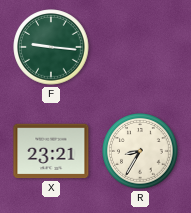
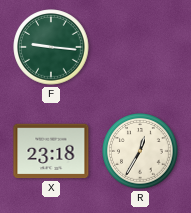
X: 23:21 -> 23:18 (51, 151)
R: 8:35 -> 12:35 (140, 151)
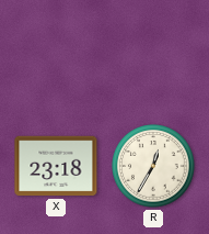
F: 9:16 -> none (51, 47)
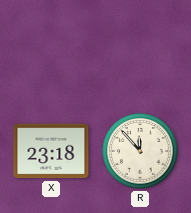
R: 12:35 -> 11:53 (140, 151)
